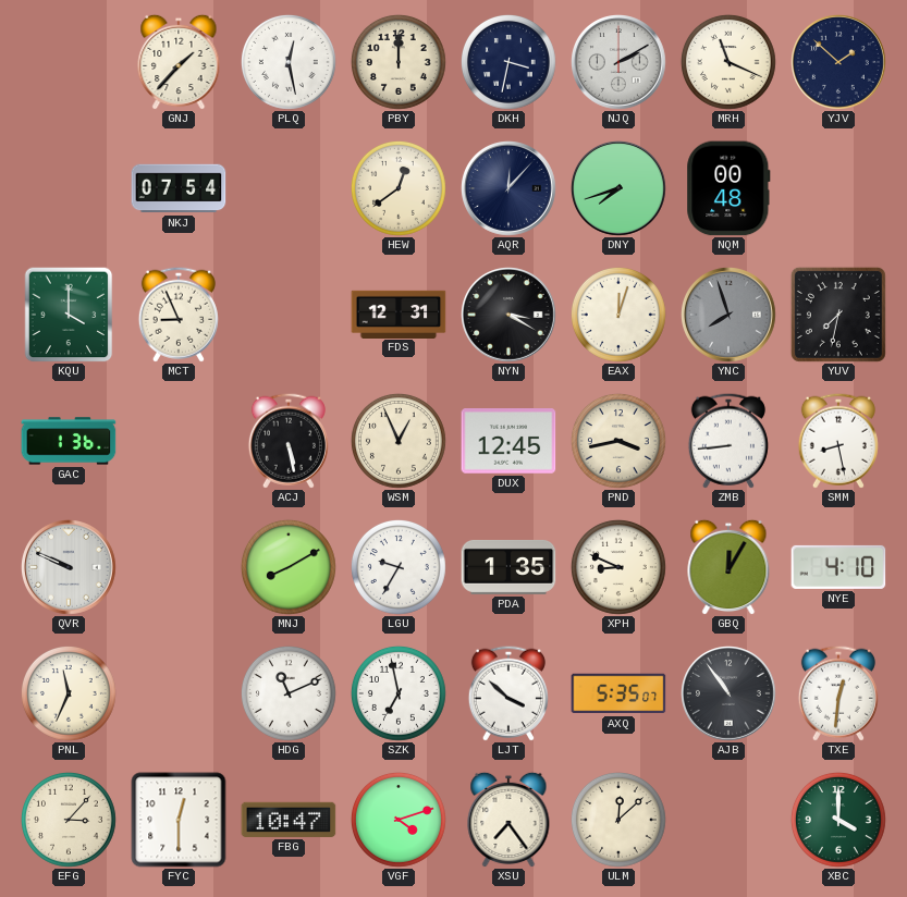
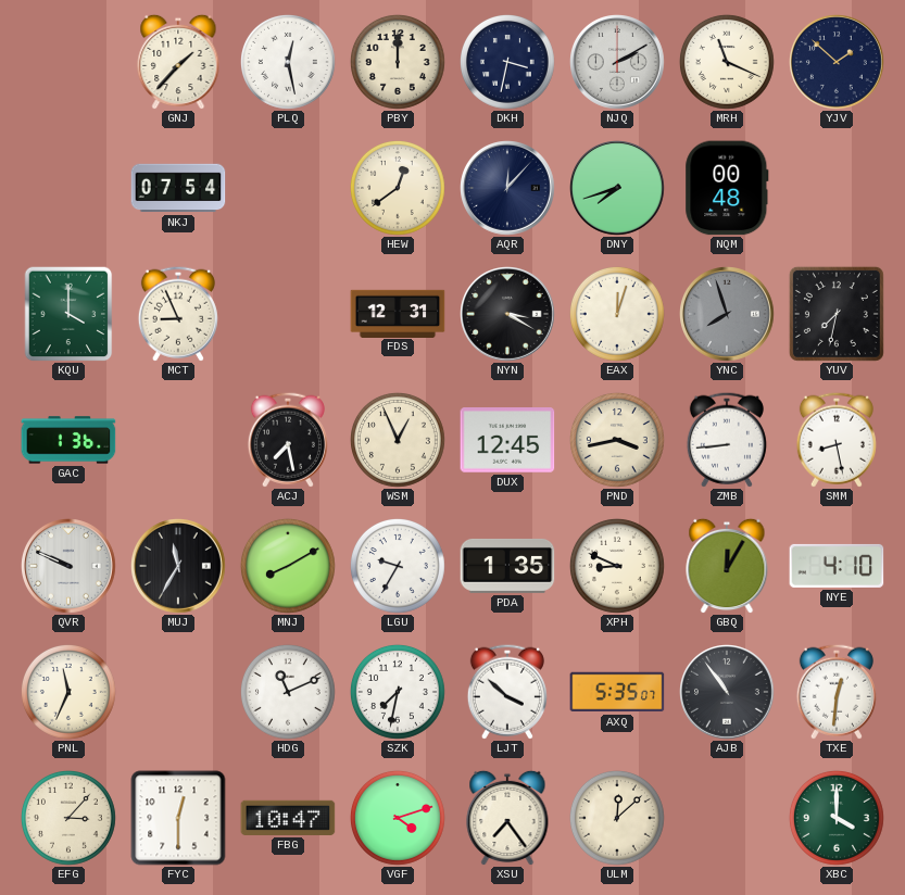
ACJ: 5:28 -> 7:28 (288, 440)
MUJ: none -> 11:35 (179, 567)
SZK: 6:58 -> 7:32 (398, 692)
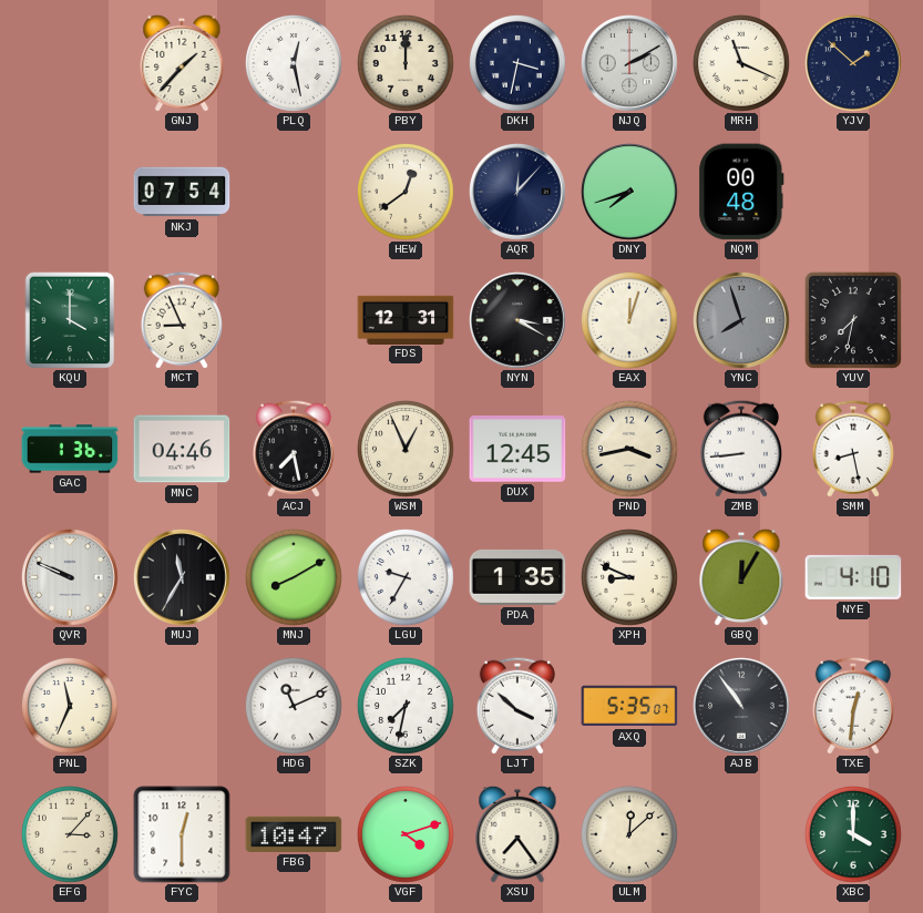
MNC: none -> 04:46 (182, 449)
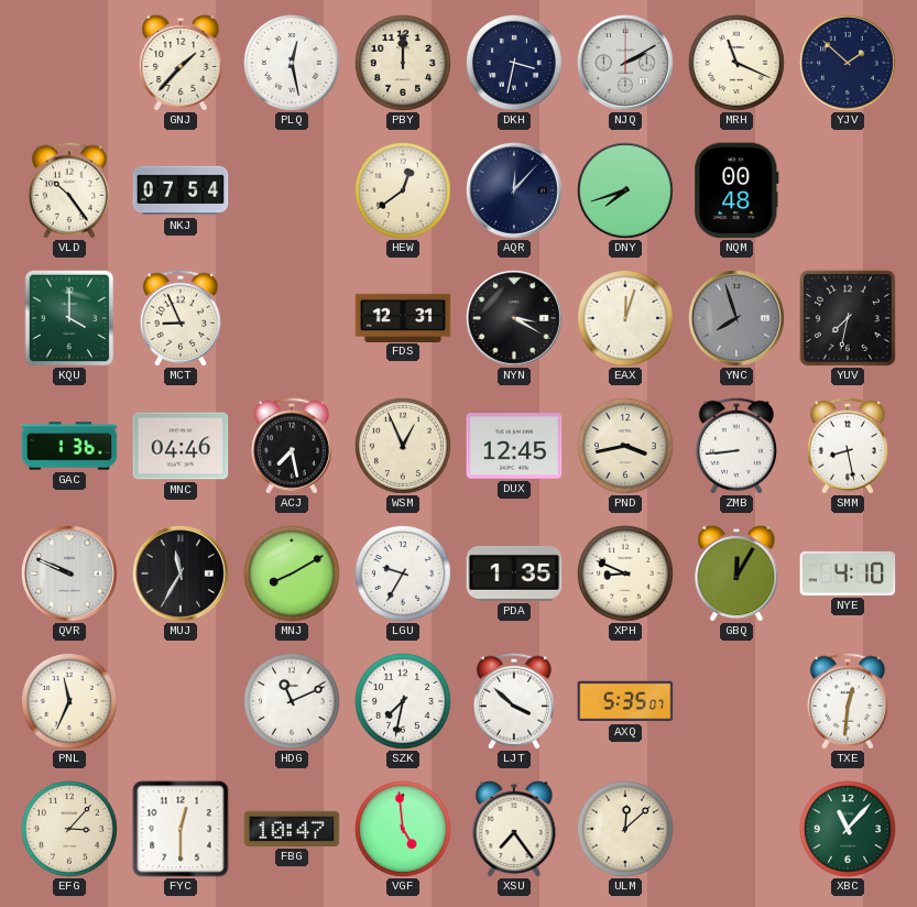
VLD: none -> 10:24 (69, 190)
AJB: 10:54 -> none (742, 707)
VGF: 4:12 -> 4:59 (403, 829)
XBC: 4:00 -> 11:07 (848, 829)
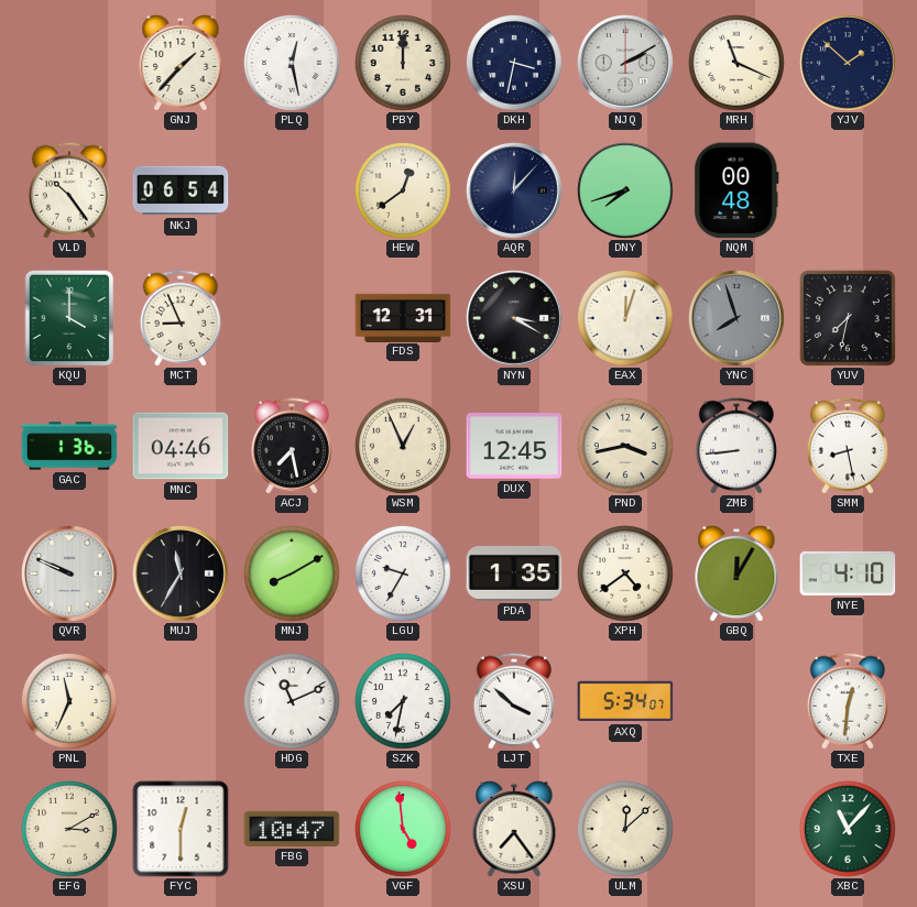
NKJ: 07:54 -> 06:54 (181, 190)
XPH: 8:49 -> 4:39 (625, 573)
AXQ: 5:35 -> 5:34 (625, 701)
EFG: 3:07 -> 3:10 (69, 829)
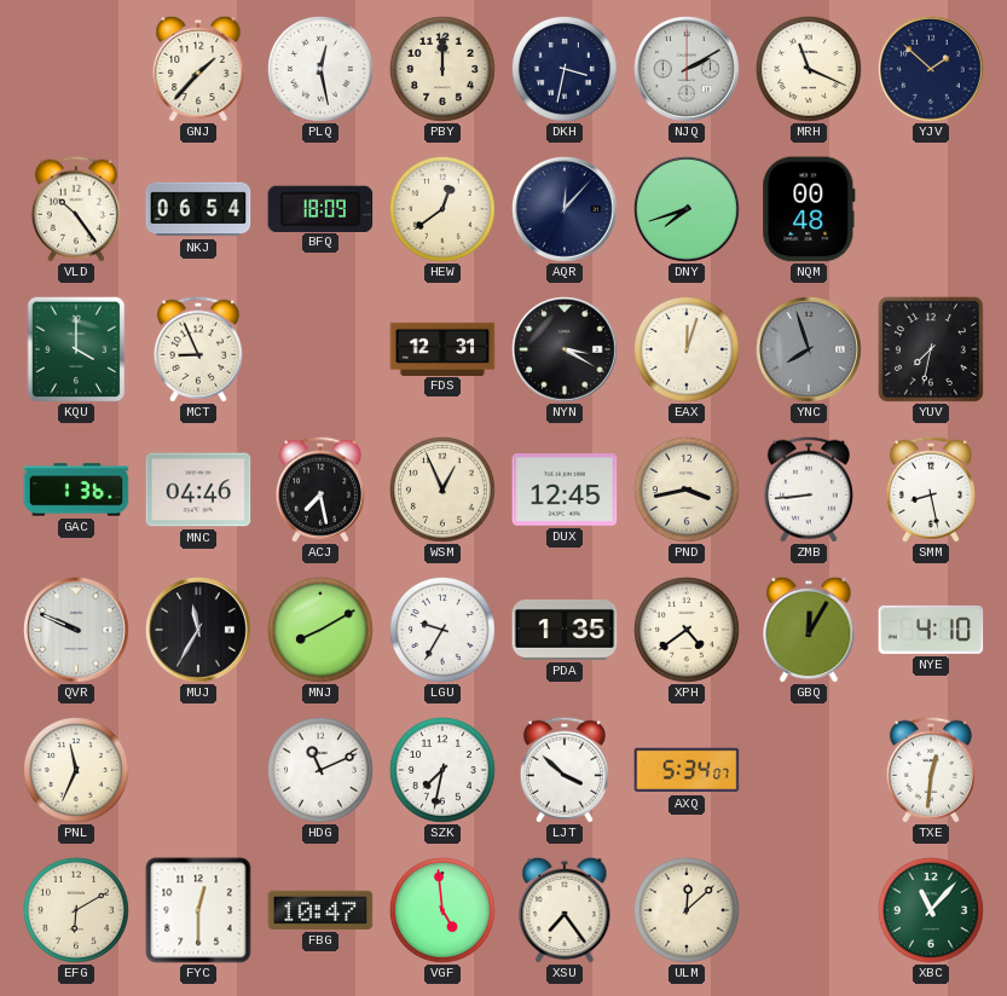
BFQ: none -> 18:09 (320, 208)
EFG: 3:10 -> 6:10 (76, 910)
